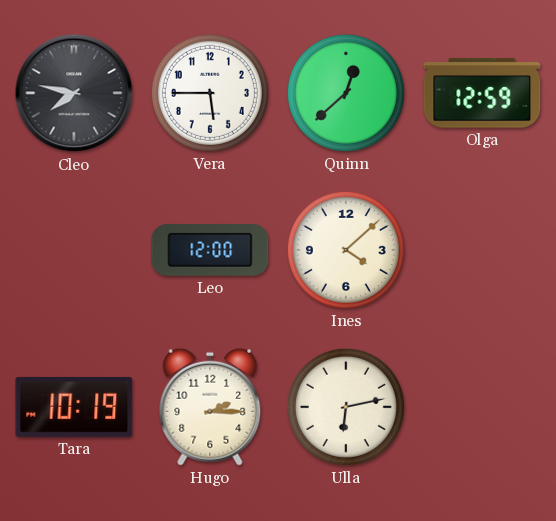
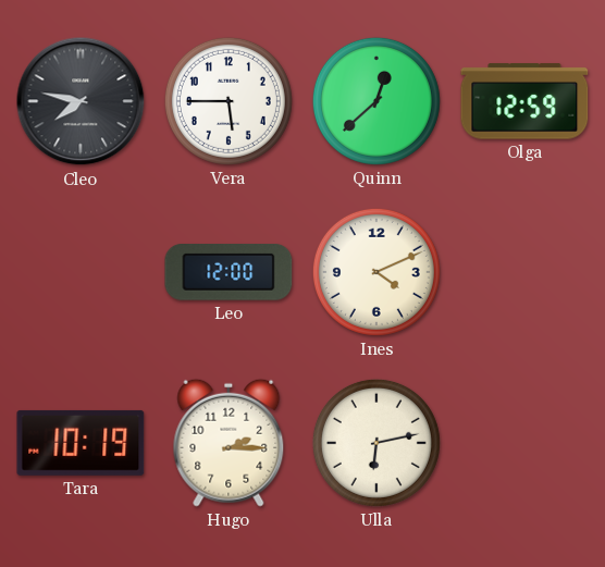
Ines: 4:08 -> 4:11 (376, 272)
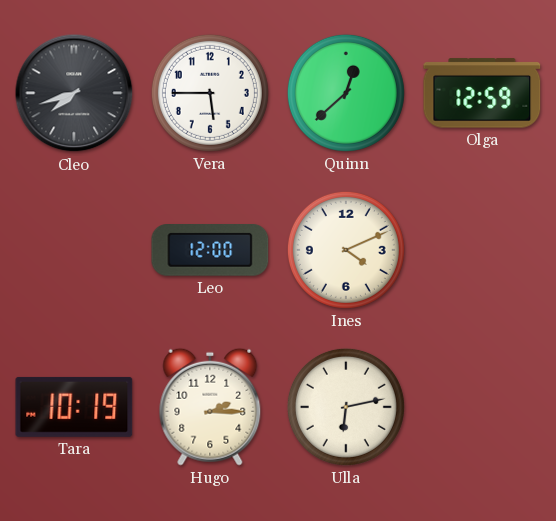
Cleo: 7:47 -> 7:42 (74, 93)
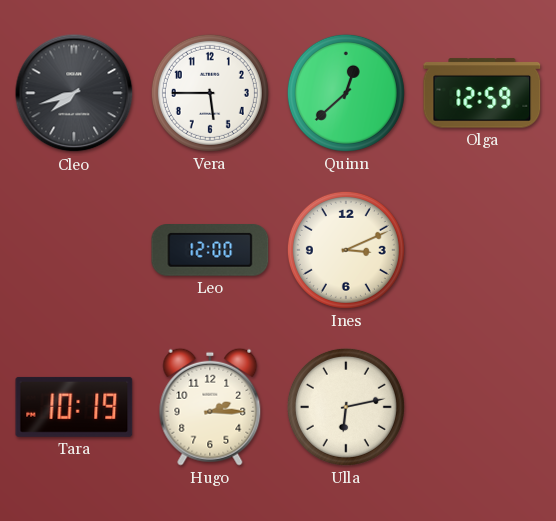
Ines: 4:11 -> 3:11 (346, 250)
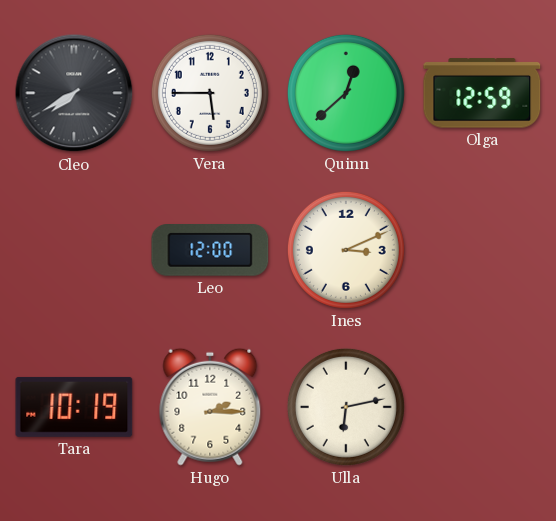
Cleo: 7:42 -> 7:40 (74, 93)
